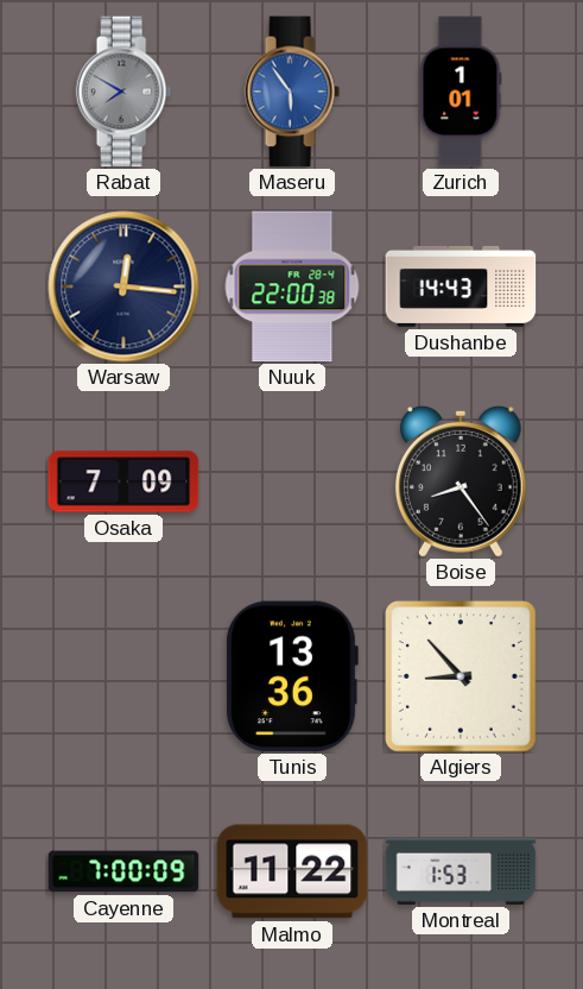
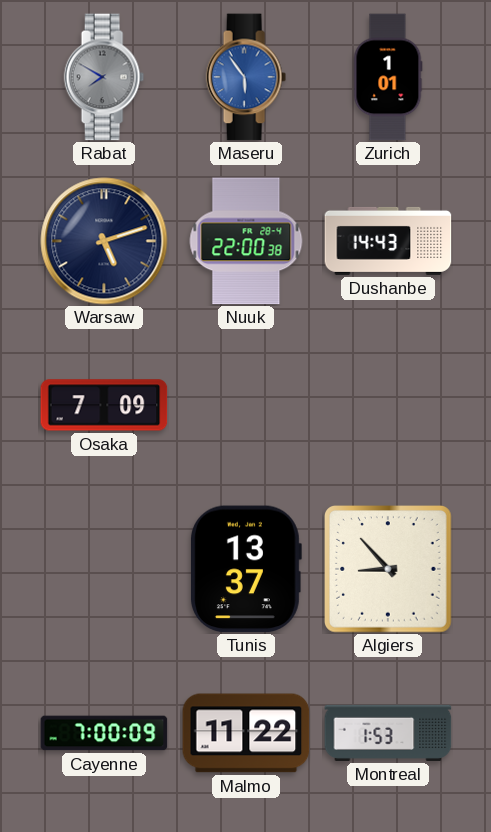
Warsaw: 12:16 -> 5:12 (104, 241)
Boise: 8:24 -> none (461, 481)
Tunis: 13:36 -> 13:37 (246, 569)
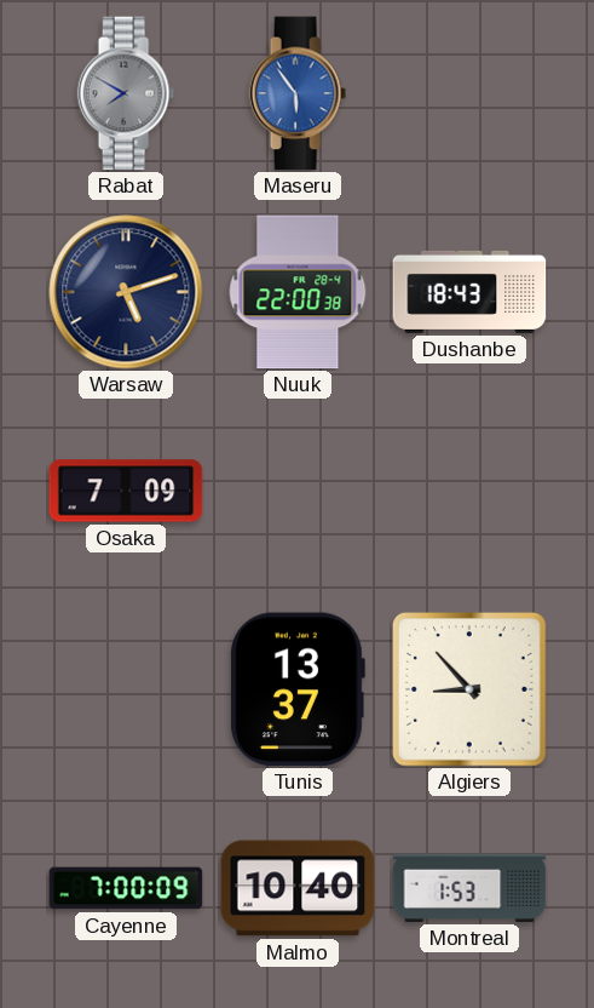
Zurich: 1:01 -> none (388, 77)
Dushanbe: 14:43 -> 18:43 (469, 292)
Malmo: 11:22 -> 10:40 (298, 888)
